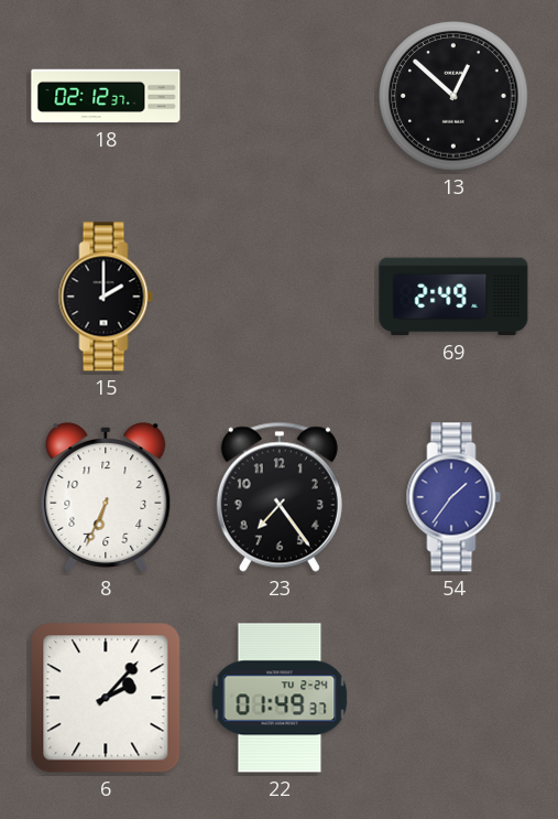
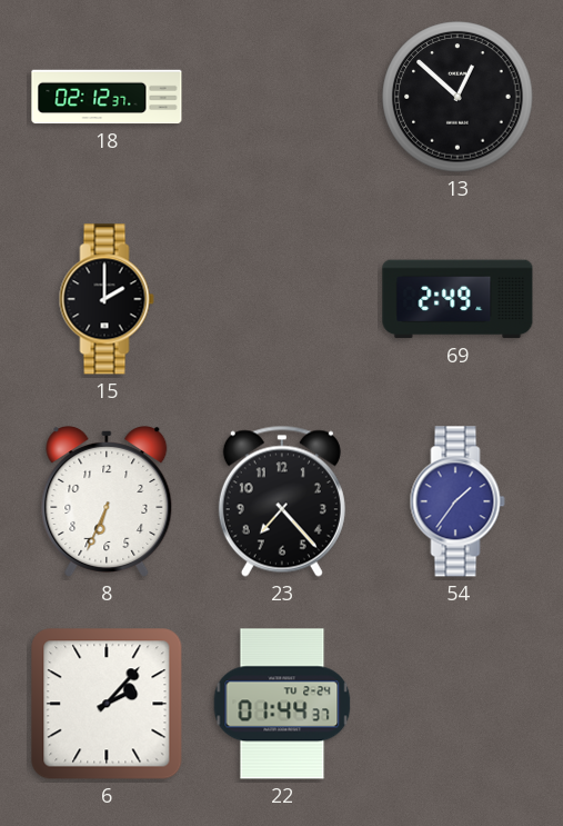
23: 7:24 -> 7:23 (282, 501)
22: 01:49 -> 01:44 (282, 704)
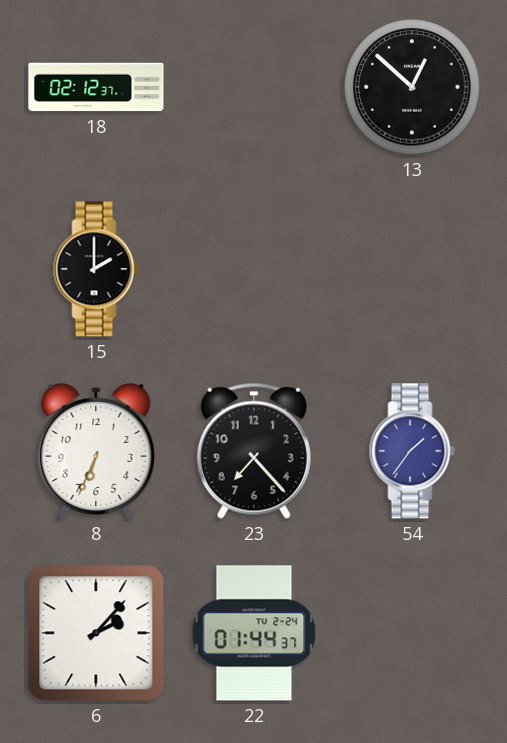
69: 2:49 -> none (458, 299)
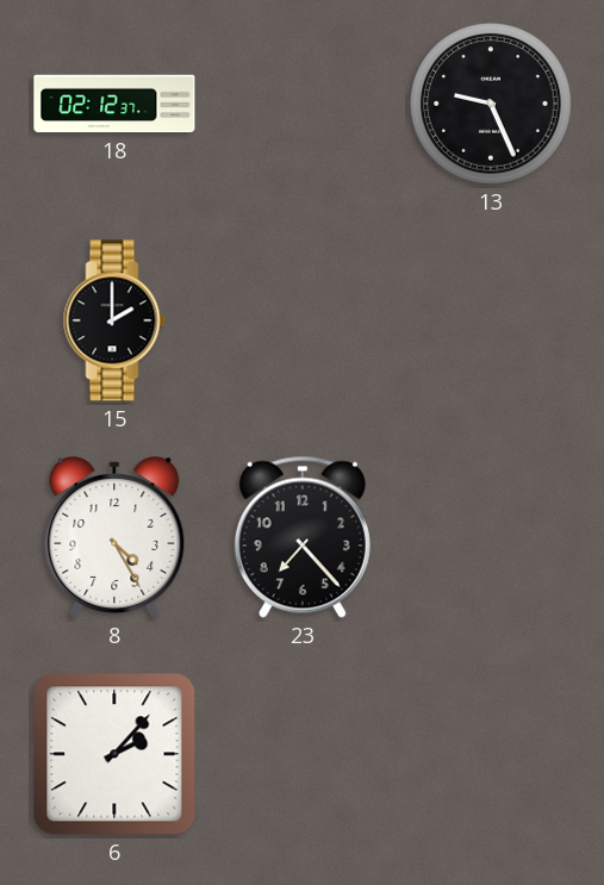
13: 12:52 -> 9:26 (491, 104)
8: 6:34 -> 4:25 (114, 538)
54: 1:36 -> none (412, 451)
22: 01:44 -> none (254, 633)
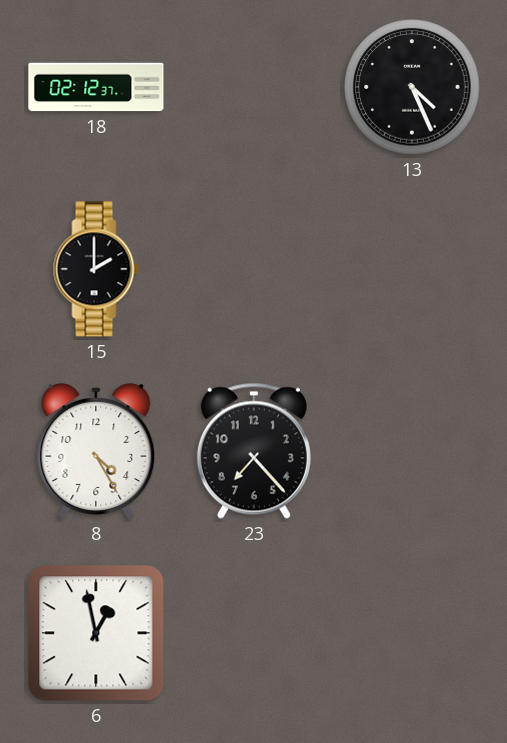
13: 9:26 -> 4:26 (412, 87)
6: 2:07 -> 12:58 (96, 633)
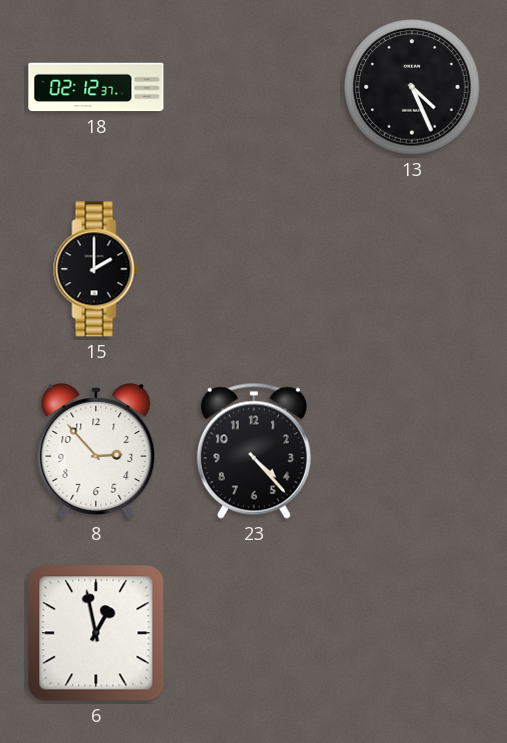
8: 4:25 -> 2:53 (96, 452)
23: 7:23 -> 4:23 (254, 451)
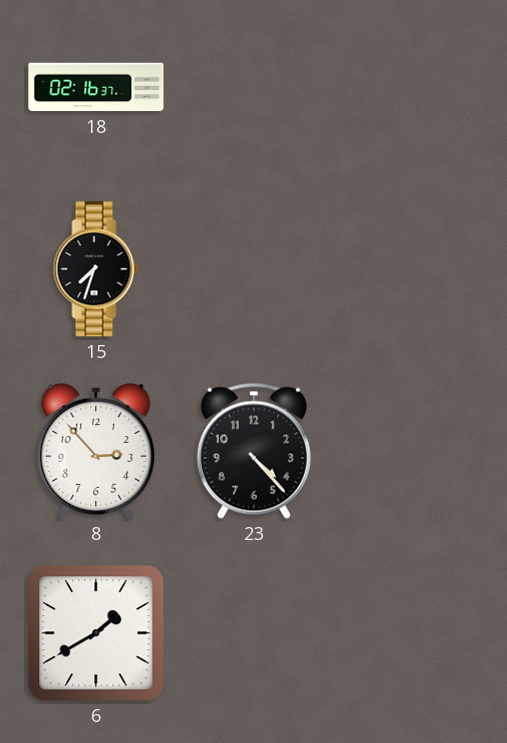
18: 02:12 -> 02:16 (96, 87)
13: 4:26 -> none (412, 87)
15: 2:00 -> 7:33 (96, 269)
6: 12:58 -> 1:40 (96, 633)
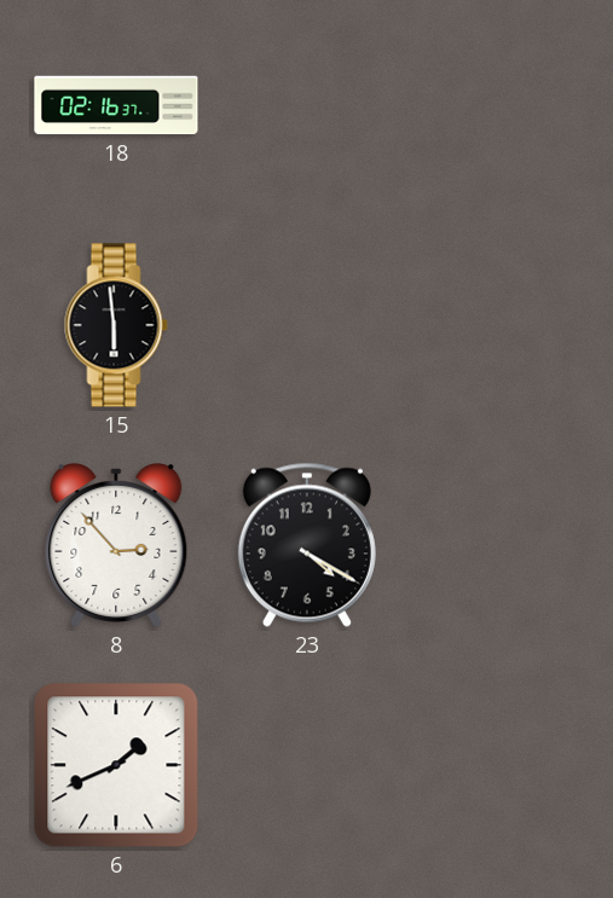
15: 7:33 -> 5:59 (116, 325)
23: 4:23 -> 4:20 (307, 545)
6: 1:40 -> 1:41 (116, 765)
